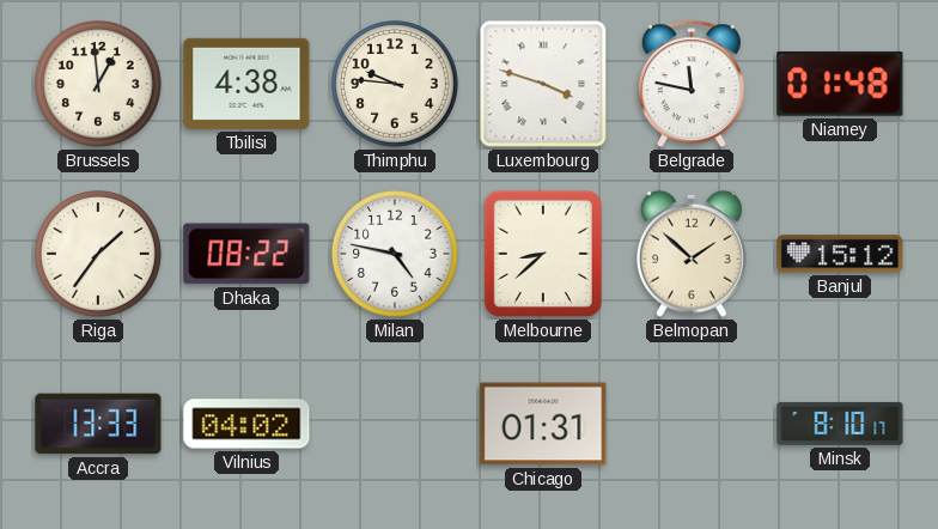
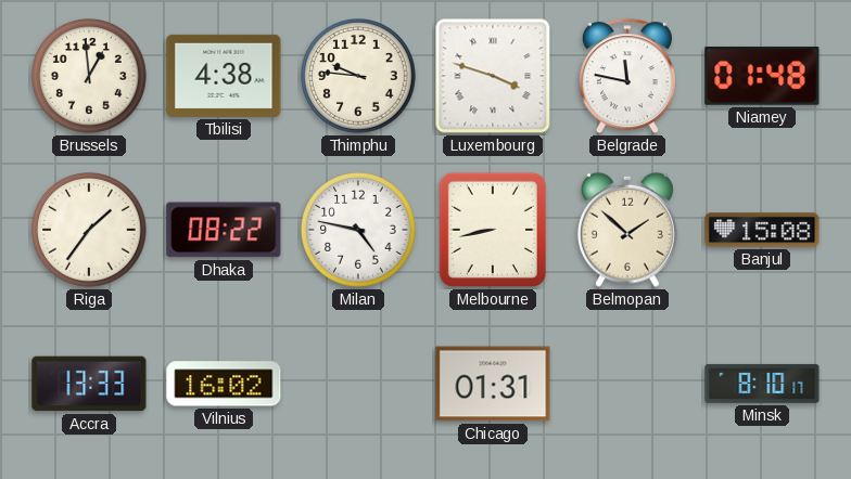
Melbourne: 8:38 -> 8:43 (493, 230)
Banjul: 15:12 -> 15:08 (762, 230)
Vilnius: 04:02 -> 16:02 (224, 384)
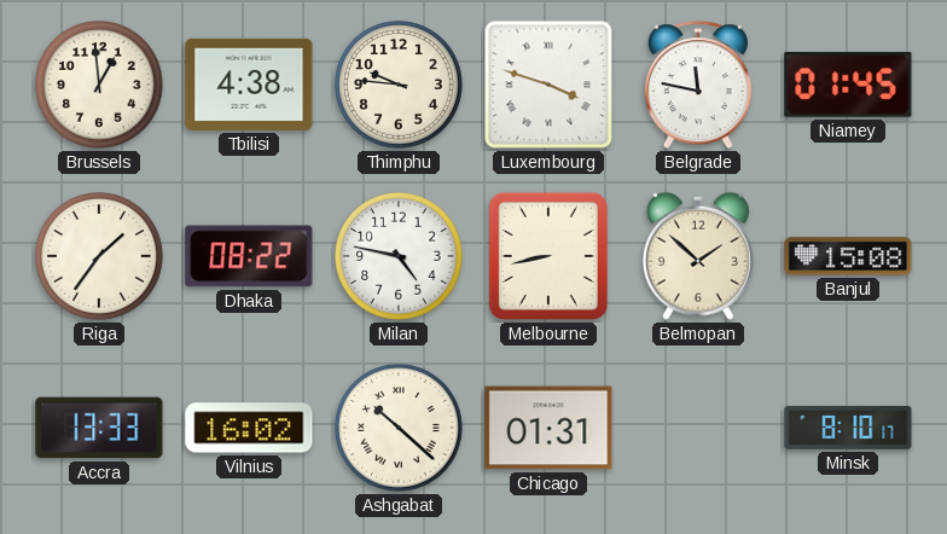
Niamey: 01:48 -> 01:45 (848, 85)
Ashgabat: none -> 10:22 (400, 429)
